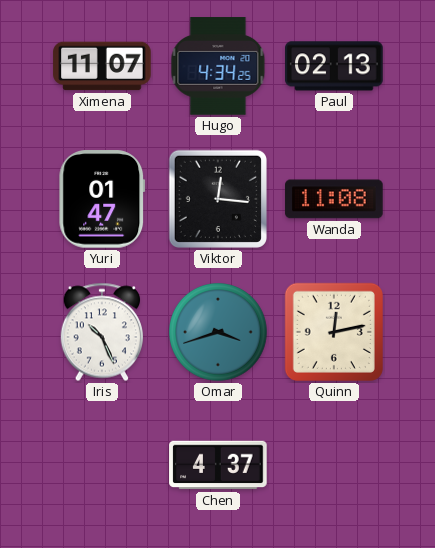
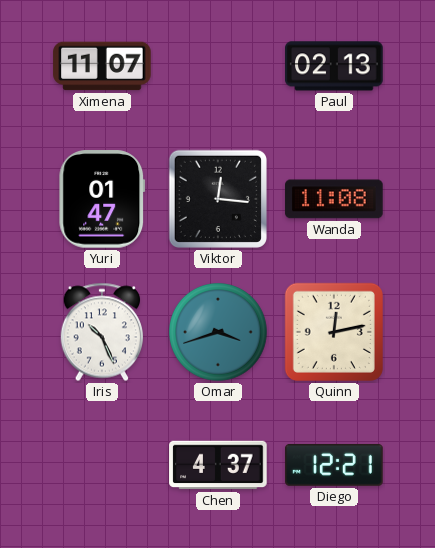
Hugo: 4:34 -> none (218, 66)
Diego: none -> 12:21 (334, 465)
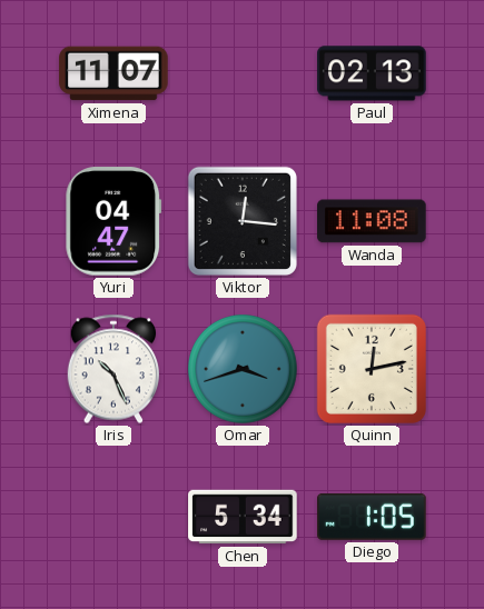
Yuri: 01:47 -> 04:47 (113, 221)
Chen: 4:37 -> 5:34 (243, 517)
Diego: 12:21 -> 1:05 (372, 517)
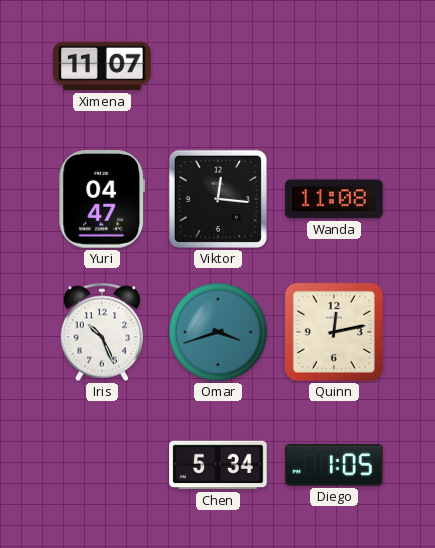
Paul: 02:13 -> none (372, 73)
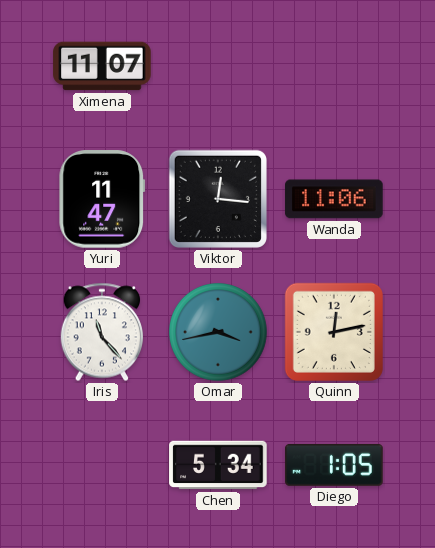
Yuri: 04:47 -> 11:47 (102, 199)
Wanda: 11:08 -> 11:06 (334, 199)
Iris: 10:26 -> 11:23 (101, 332)
Omar: 3:42 -> 3:43 (218, 332)
